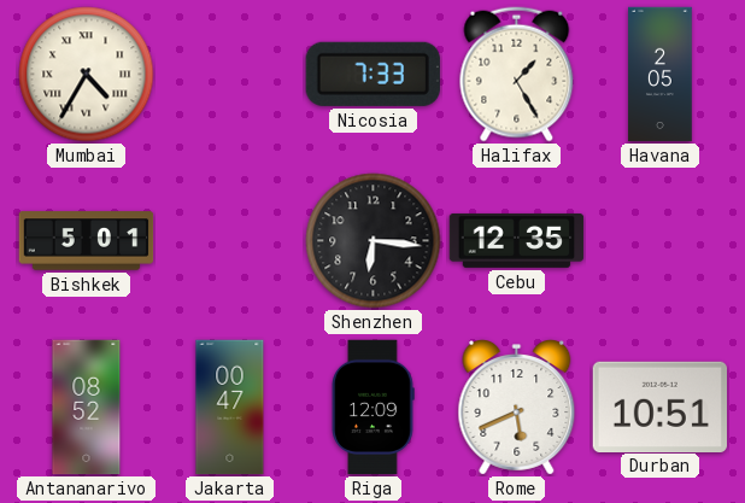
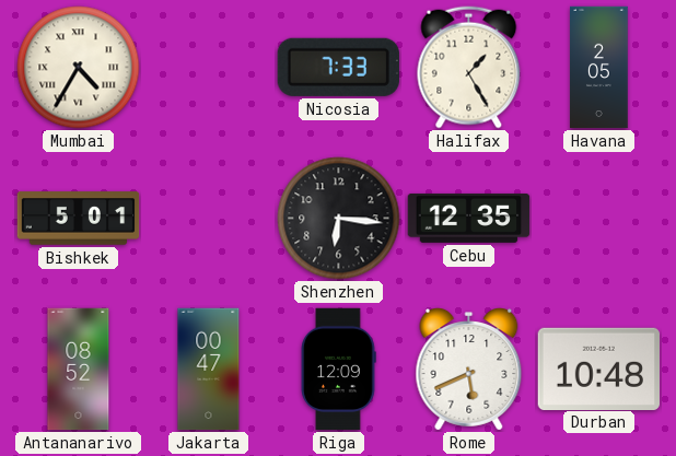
Durban: 10:51 -> 10:48 (598, 369)
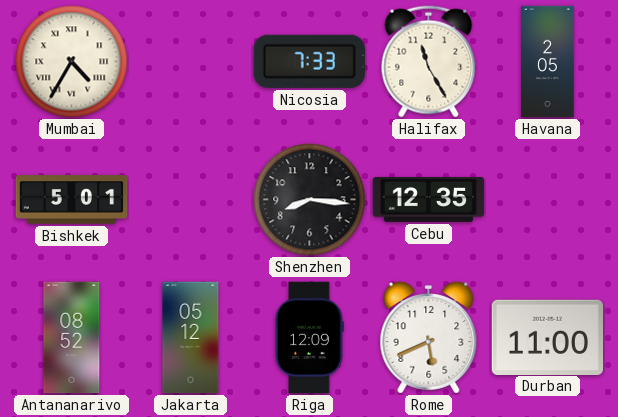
Halifax: 1:25 -> 11:25 (429, 62)
Shenzhen: 6:16 -> 8:16 (310, 200)
Jakarta: 00:47 -> 05:12 (191, 338)
Durban: 10:48 -> 11:00 (547, 337)
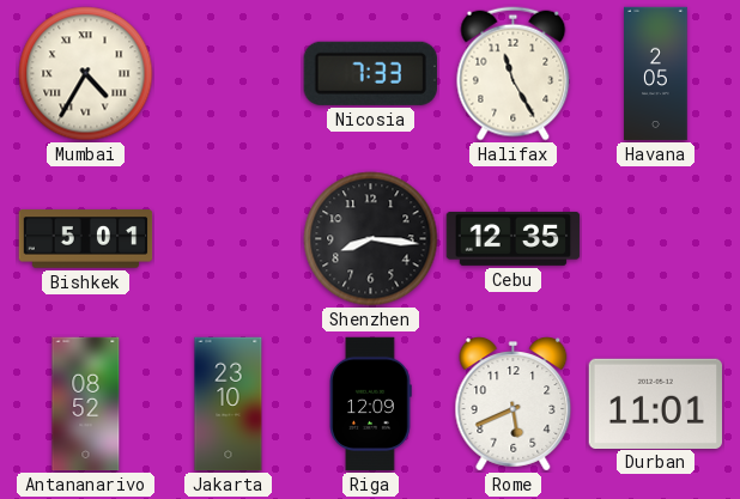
Jakarta: 05:12 -> 23:10 (229, 404)
Durban: 11:00 -> 11:01 (655, 403)
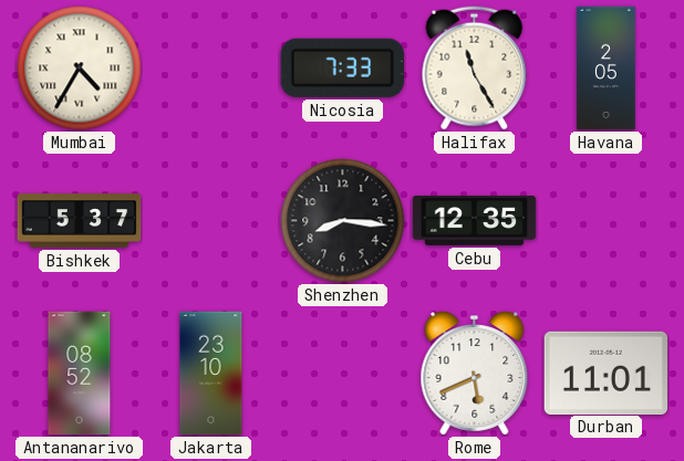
Bishkek: 5:01 -> 5:37 (80, 221)
Riga: 12:09 -> none (370, 404)
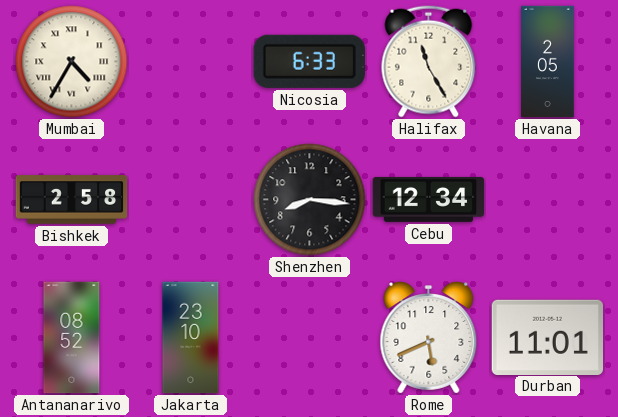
Nicosia: 7:33 -> 6:33 (309, 61)
Bishkek: 5:37 -> 2:58 (72, 200)
Cebu: 12:35 -> 12:34 (429, 199)
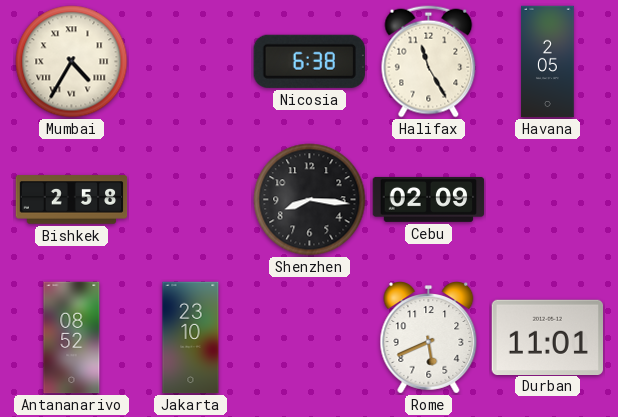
Nicosia: 6:33 -> 6:38 (309, 61)
Cebu: 12:34 -> 02:09 (429, 199)
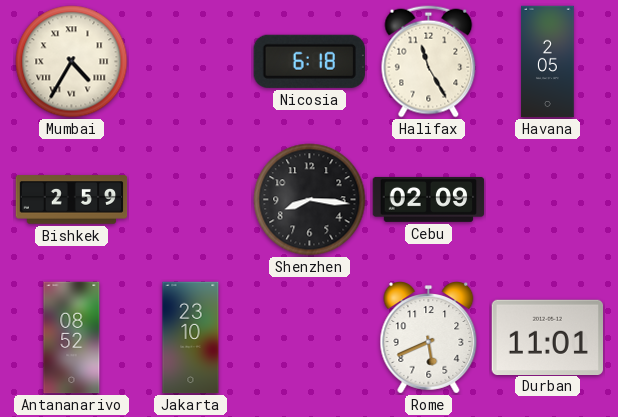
Nicosia: 6:38 -> 6:18 (309, 61)
Bishkek: 2:58 -> 2:59 (72, 200)
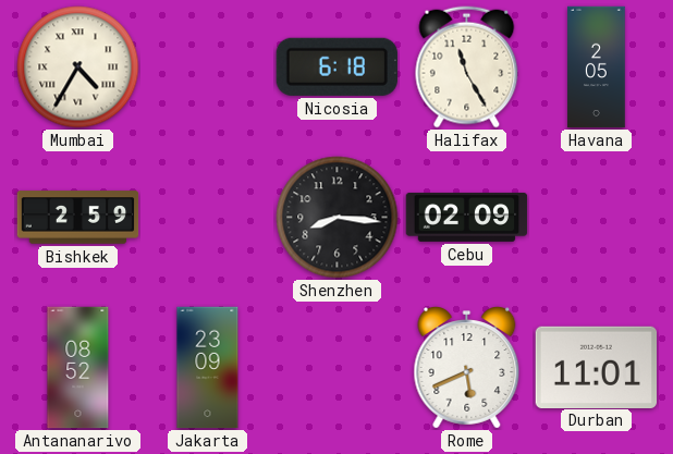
Jakarta: 23:10 -> 23:09 (208, 368)
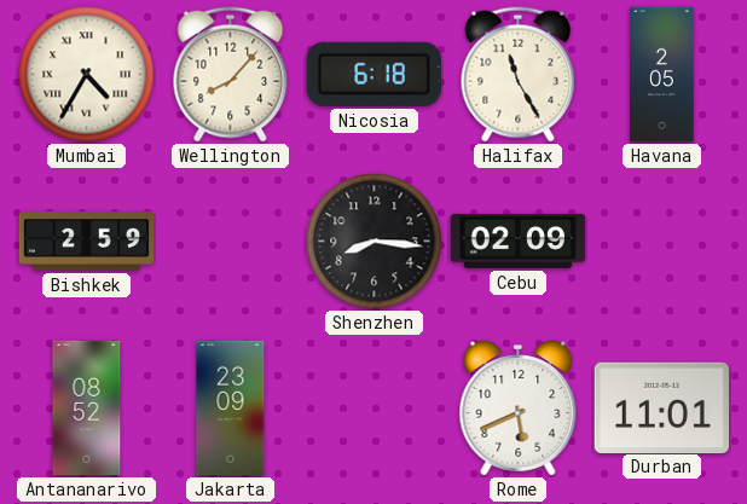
Wellington: none -> 8:07 (231, 75)
